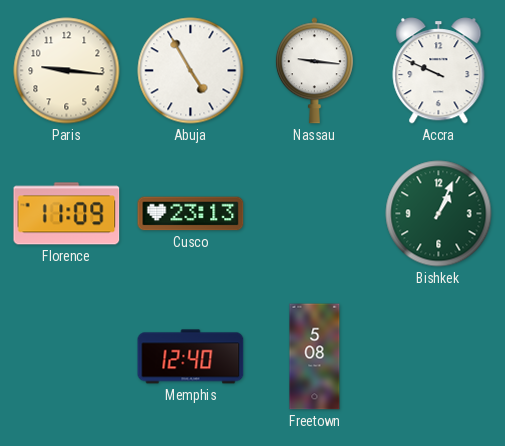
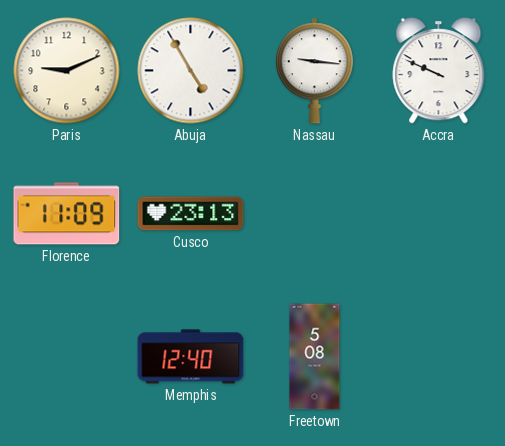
Paris: 9:16 -> 9:11 (67, 71)
Bishkek: 1:04 -> none (439, 214)
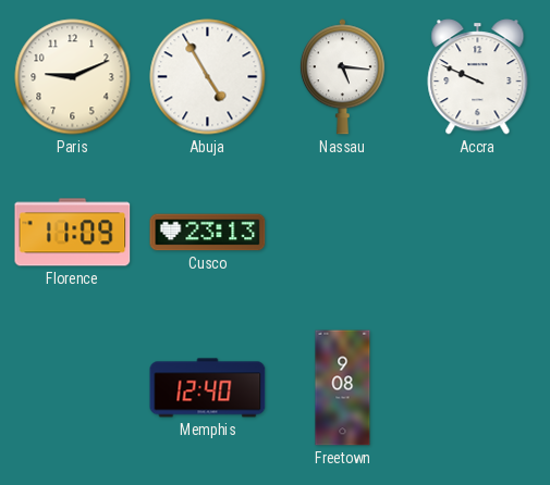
Nassau: 9:16 -> 5:16 (342, 77)
Freetown: 5:08 -> 9:08 (343, 388)
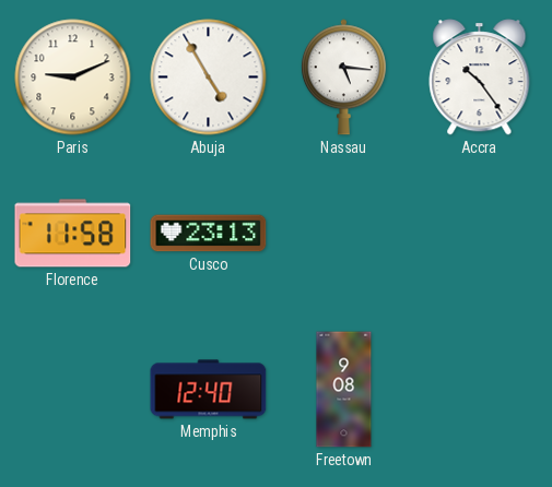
Accra: 9:49 -> 10:24 (480, 78)
Florence: 11:09 -> 11:58 (73, 234)
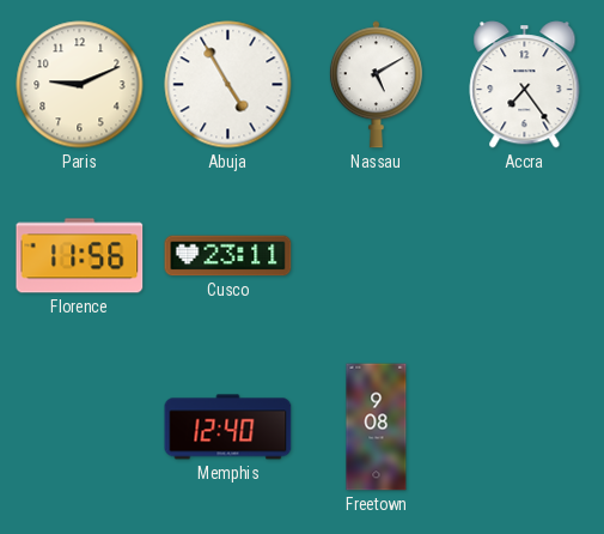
Nassau: 5:16 -> 5:10 (376, 85)
Accra: 10:24 -> 7:24 (525, 85)
Florence: 11:58 -> 11:56 (80, 256)
Cusco: 23:13 -> 23:11 (228, 256)
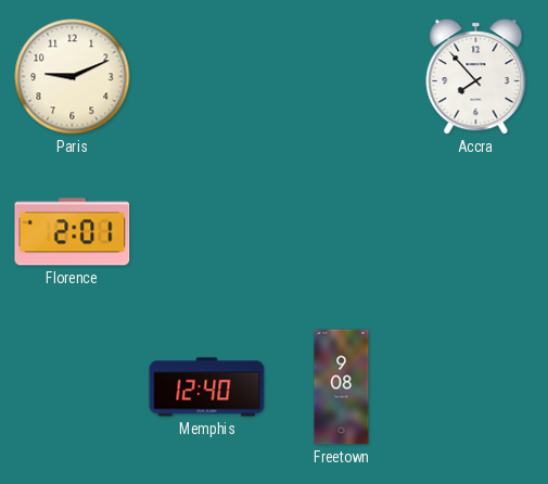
Abuja: 4:55 -> none (228, 85)
Nassau: 5:10 -> none (376, 85)
Accra: 7:24 -> 7:53 (476, 77)
Florence: 11:56 -> 2:01 (73, 232)
Cusco: 23:11 -> none (228, 256)
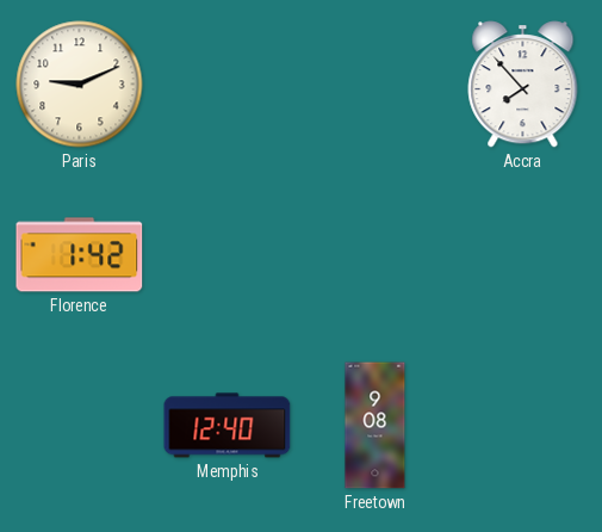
Florence: 2:01 -> 1:42 (80, 255)
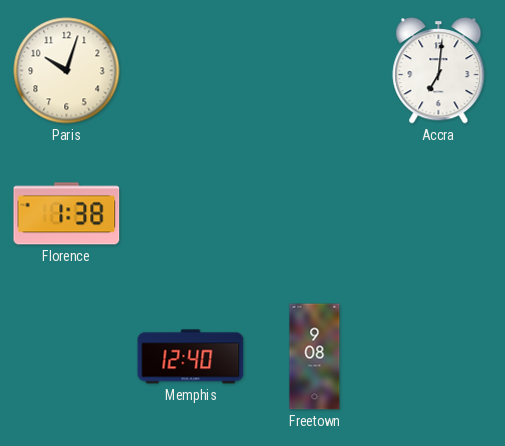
Paris: 9:11 -> 10:03 (67, 71)
Accra: 7:53 -> 7:01 (439, 71)
Florence: 1:42 -> 1:38 (67, 214)
